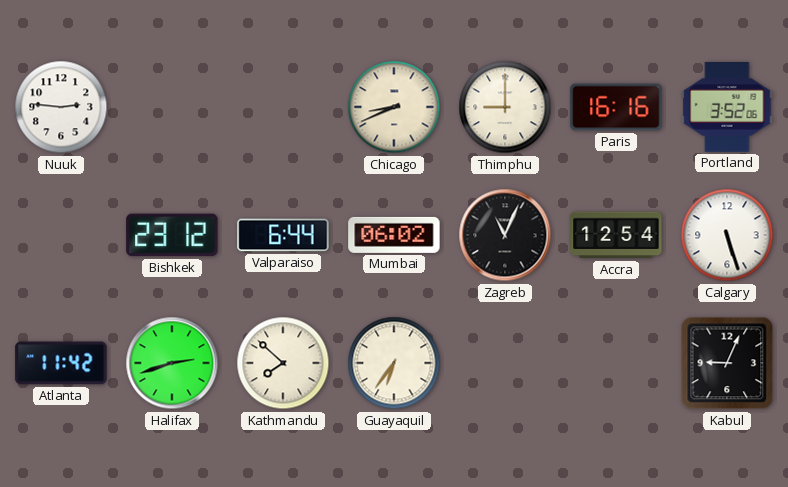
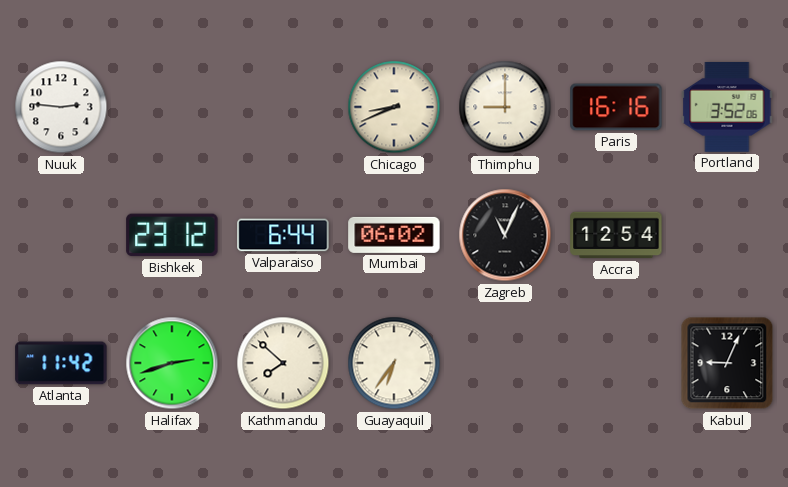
Calgary: 5:27 -> none (727, 235)
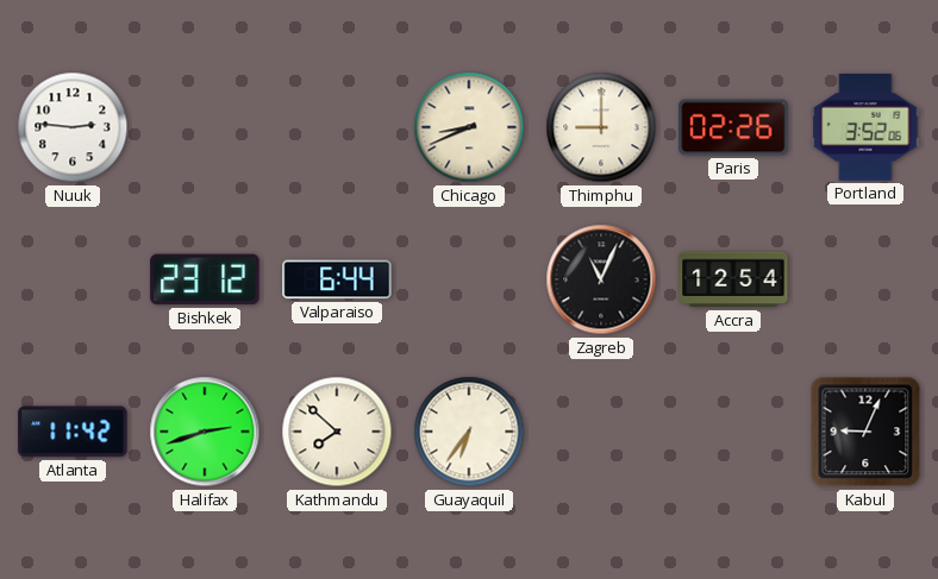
Paris: 16:16 -> 02:26 (733, 127)
Mumbai: 06:02 -> none (394, 235)
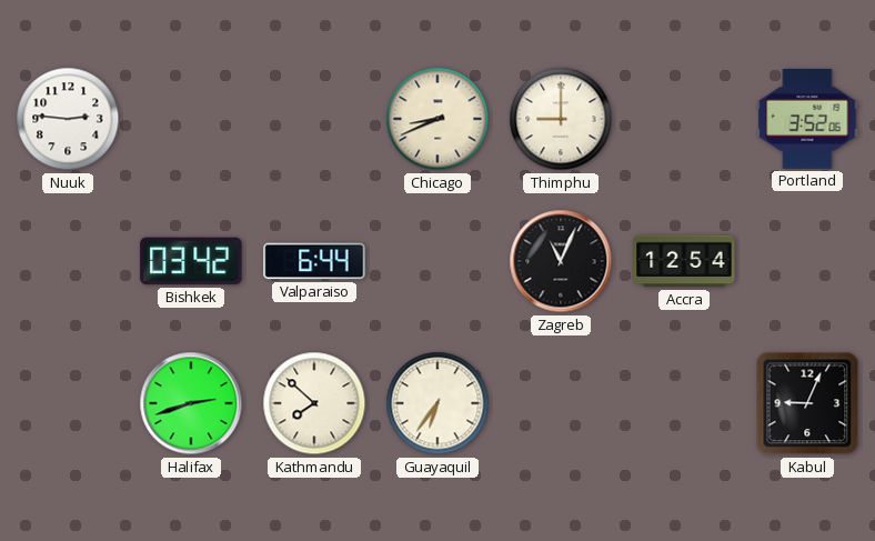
Paris: 02:26 -> none (733, 127)
Bishkek: 23:12 -> 03:42 (191, 261)
Atlanta: 11:42 -> none (73, 432)
